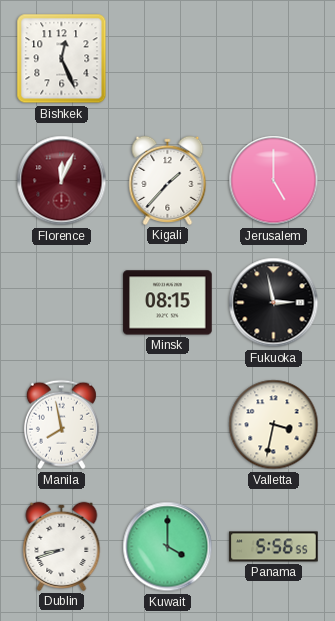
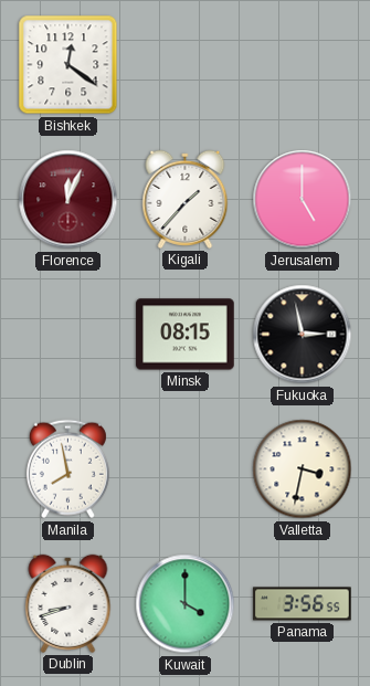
Bishkek: 12:26 -> 12:21 (68, 65)
Panama: 5:56 -> 3:56 (303, 604)
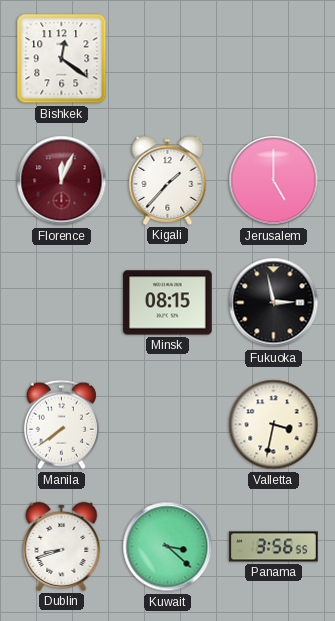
Manila: 7:58 -> 7:39 (61, 425)
Kuwait: 4:00 -> 3:22 (168, 547)
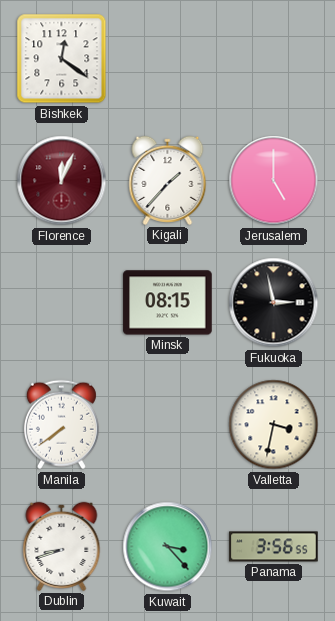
Kuwait: 3:22 -> 3:23 (168, 547)
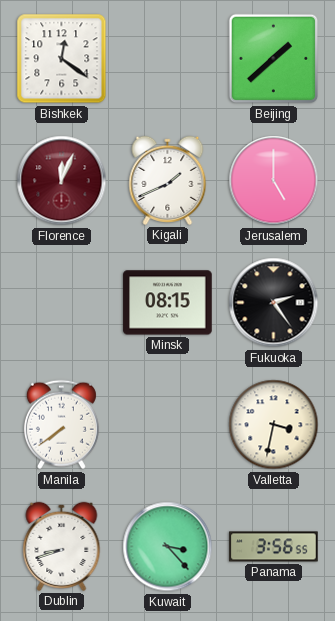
Beijing: none -> 1:38 (274, 59)
Kigali: 1:37 -> 1:41 (168, 180)
Fukuoka: 2:58 -> 2:24 (274, 303)
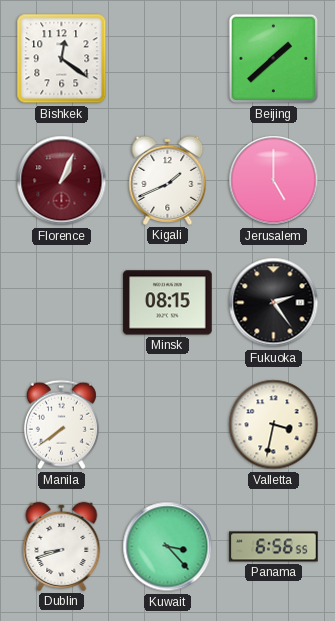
Florence: 12:04 -> 1:04 (62, 181)
Panama: 3:56 -> 6:56 (274, 547)
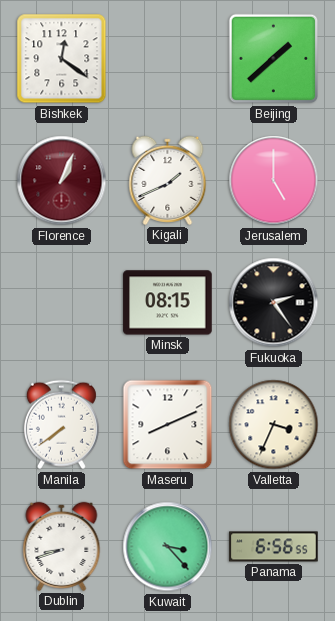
Maseru: none -> 8:11 (168, 425)
Valletta: 3:32 -> 3:34 (274, 425)
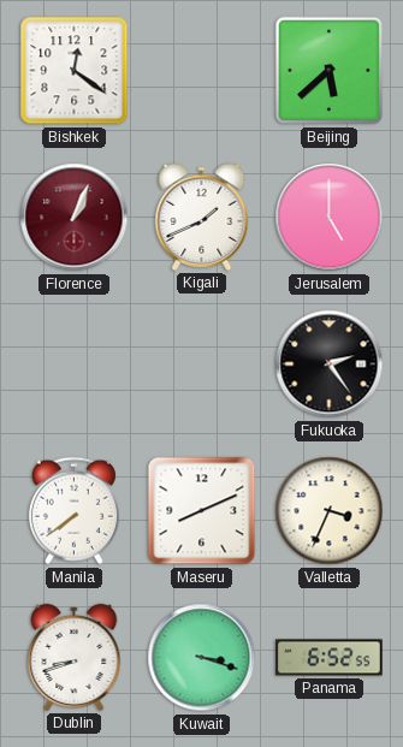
Beijing: 1:38 -> 5:38 (330, 71)
Minsk: 08:15 -> none (168, 303)
Kuwait: 3:23 -> 3:18 (202, 658)
Panama: 6:56 -> 6:52 (330, 658)
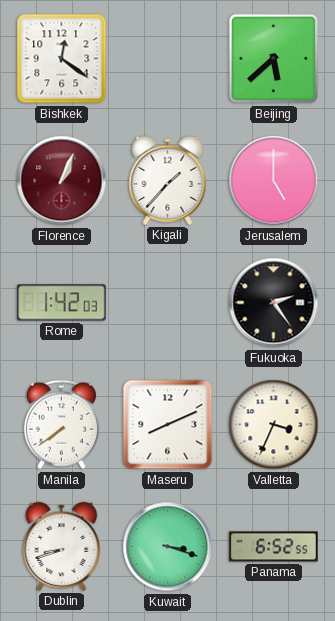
Kigali: 1:41 -> 1:37 (168, 180)
Rome: none -> 1:42 (62, 303)
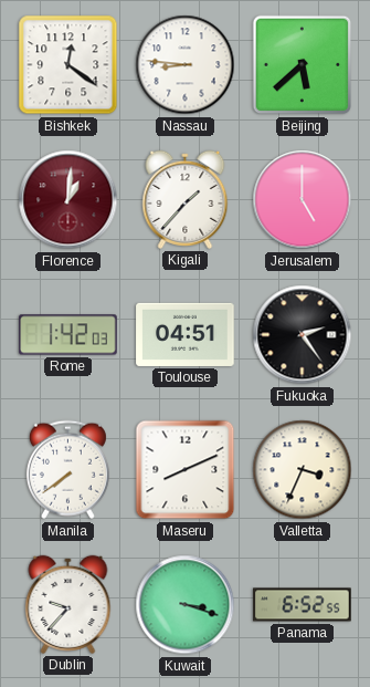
Nassau: none -> 8:46 (186, 65)
Florence: 1:04 -> 1:01 (68, 200)
Toulouse: none -> 04:51 (186, 334)
Dublin: 8:42 -> 9:37 (68, 604)
